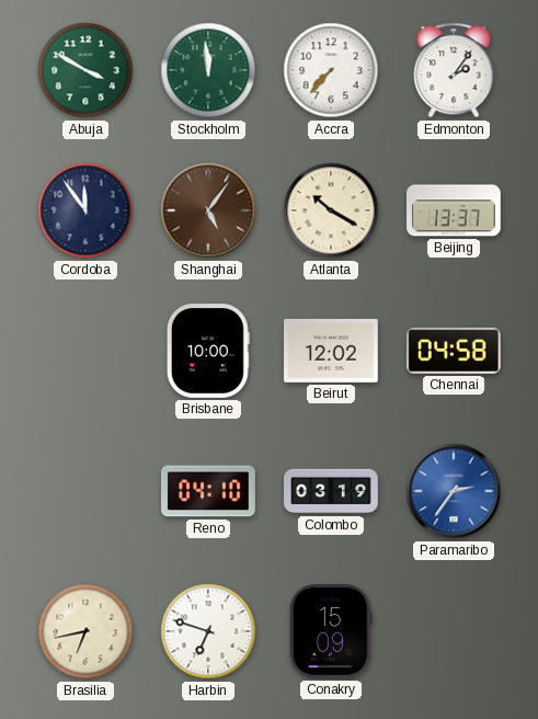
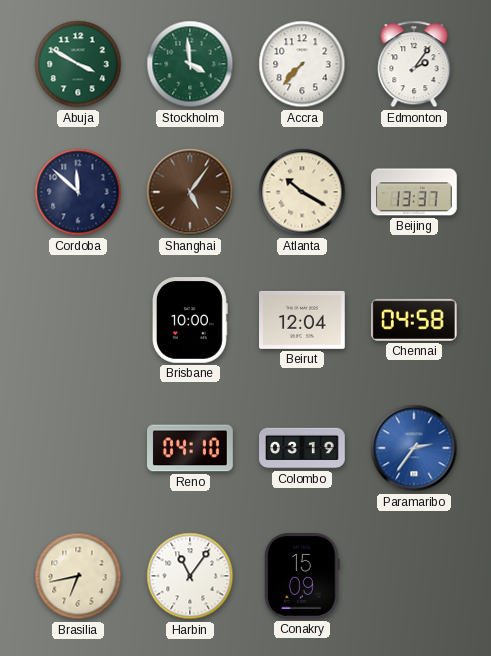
Stockholm: 11:59 -> 3:59 (190, 64)
Cordoba: 11:54 -> 11:52 (78, 192)
Beirut: 12:02 -> 12:04 (303, 320)
Harbin: 6:48 -> 11:06 (190, 576)
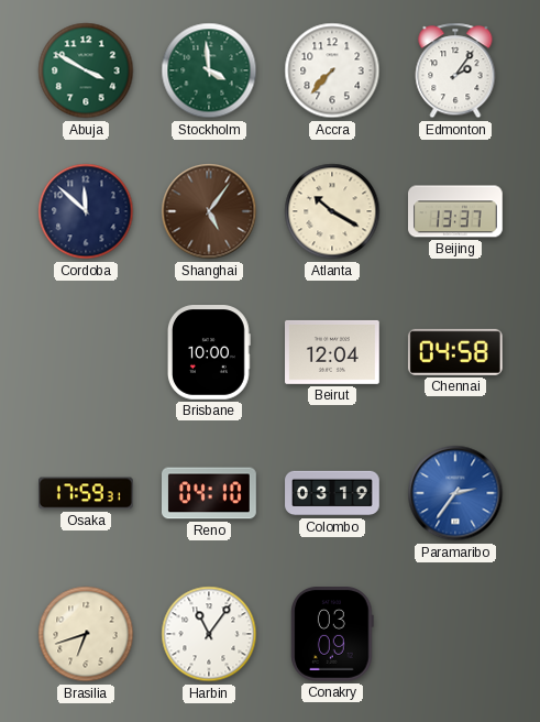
Osaka: none -> 17:59 (87, 493)
Brasilia: 6:43 -> 6:42 (86, 634)
Conakry: 15:09 -> 03:09 (333, 635)
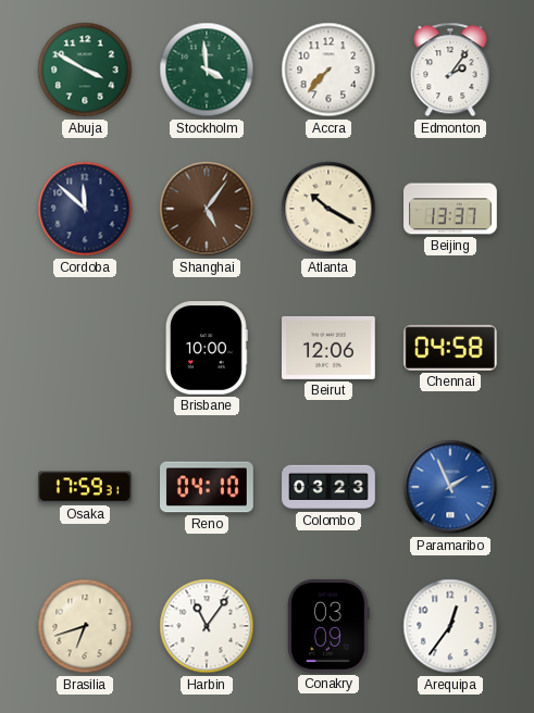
Beirut: 12:04 -> 12:06 (330, 348)
Colombo: 03:19 -> 03:23 (328, 487)
Paramaribo: 2:36 -> 1:56 (450, 487)
Arequipa: none -> 12:36 (450, 626)
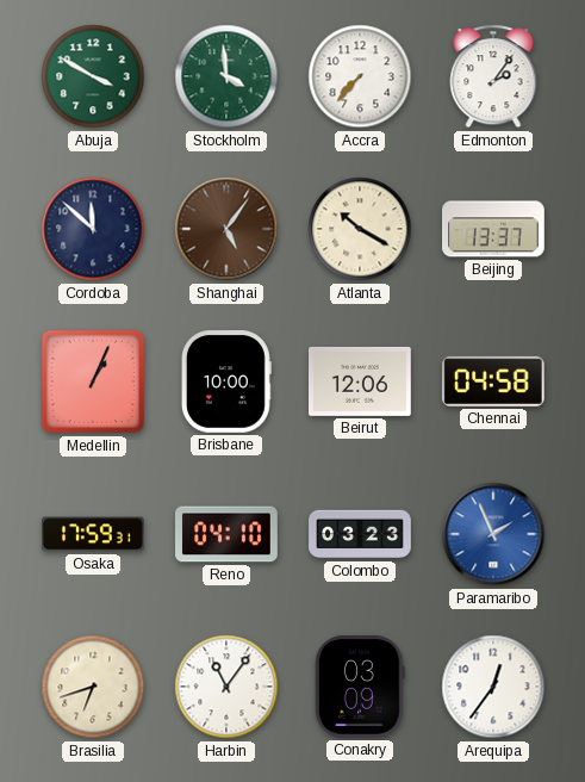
Medellin: none -> 1:04 (93, 381)
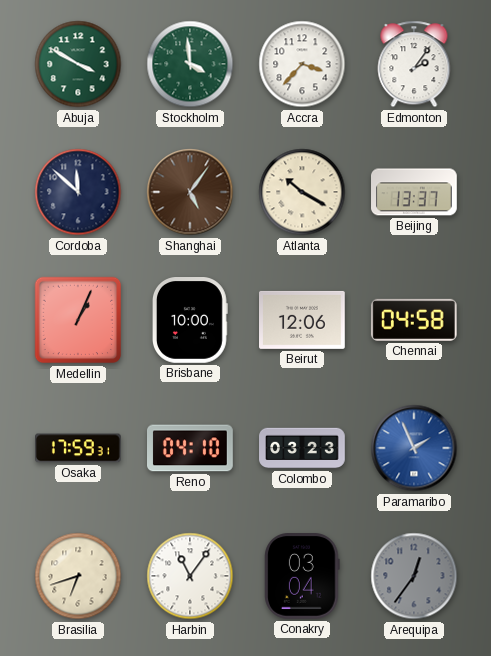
Accra: 7:37 -> 3:37 (302, 64)
Conakry: 03:09 -> 03:04 (303, 577)
Arequipa dial: white -> grey (414, 576)
